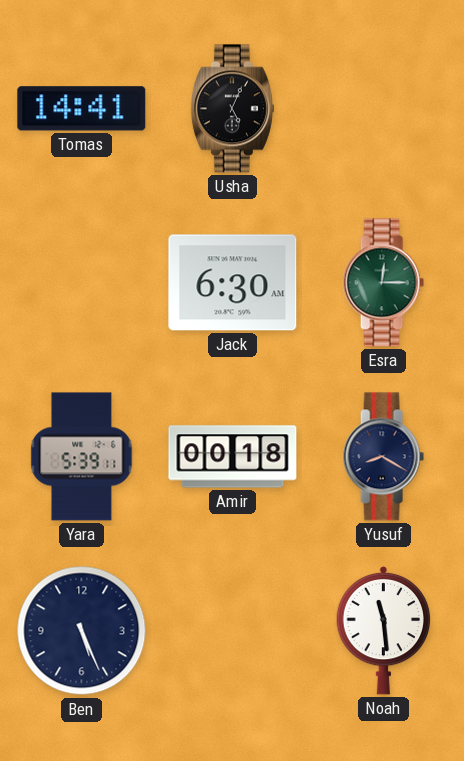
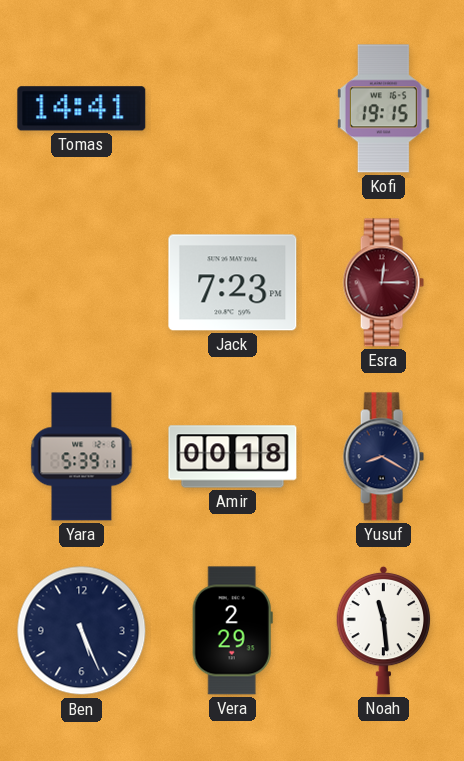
Usha: 5:04 -> none (232, 109)
Kofi: none -> 19:15 (383, 109)
Jack: 6:30 -> 7:23 (233, 283)
Esra dial: green -> burgundy (383, 283)
Vera: none -> 2:29 (232, 631)
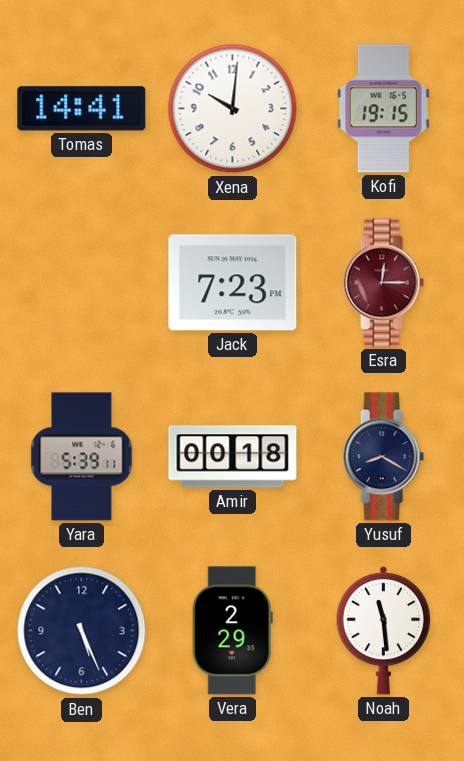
Xena: none -> 10:01 (233, 109)
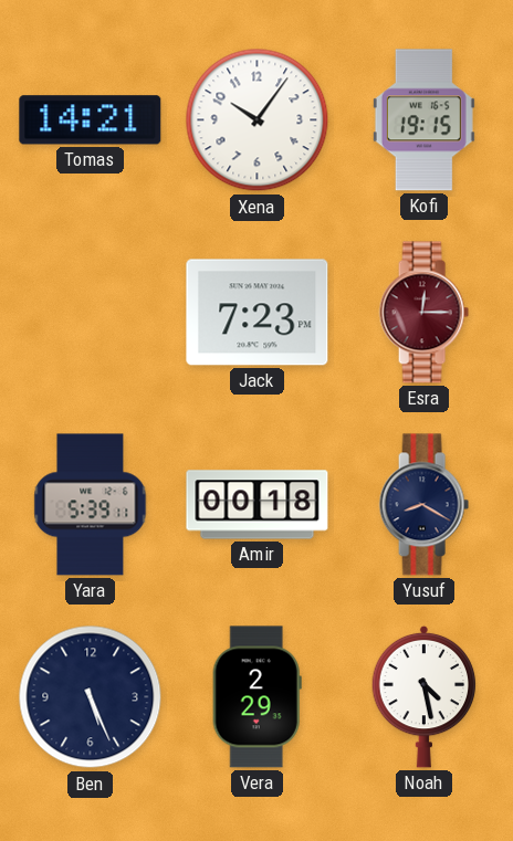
Tomas: 14:41 -> 14:21 (91, 120)
Xena: 10:01 -> 10:06 (258, 120)
Noah: 11:29 -> 4:28 (425, 696)
